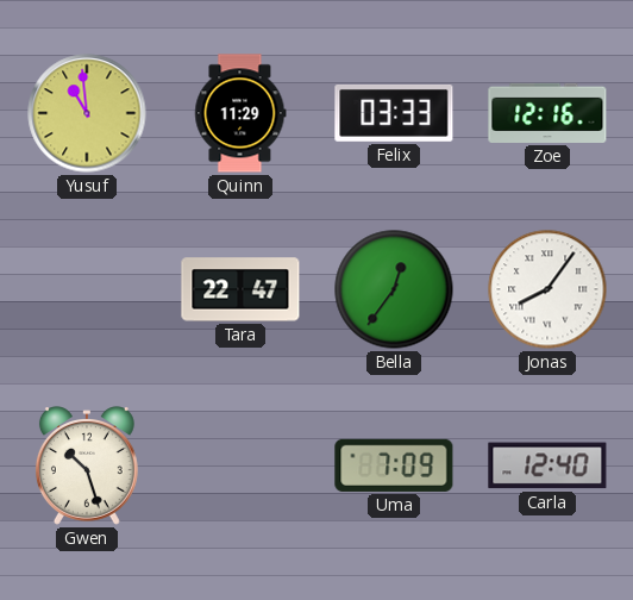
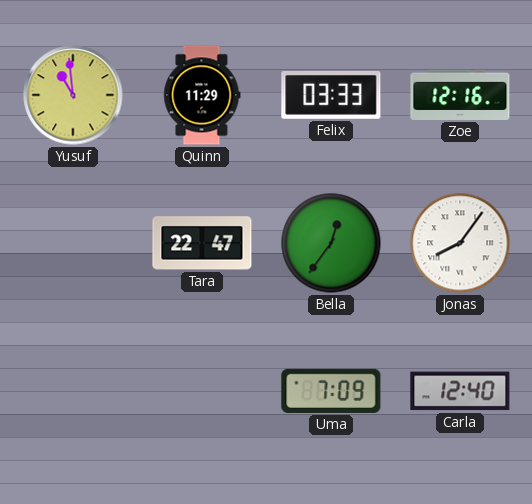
Gwen: 10:27 -> none (87, 465)
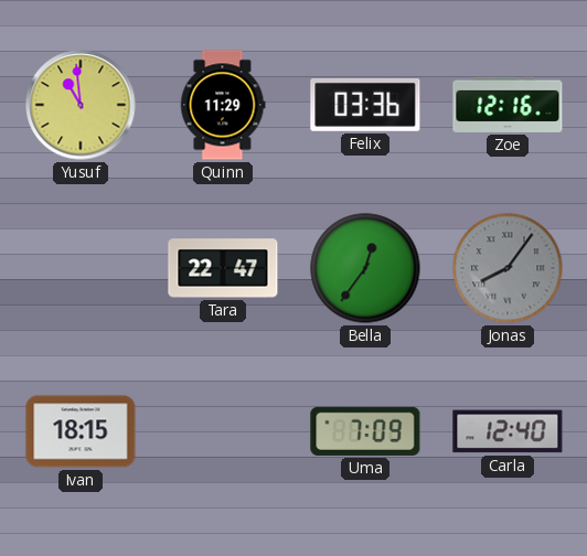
Felix: 03:33 -> 03:36 (365, 106)
Jonas dial: white -> grey (508, 268)
Ivan: none -> 18:15 (81, 431)
